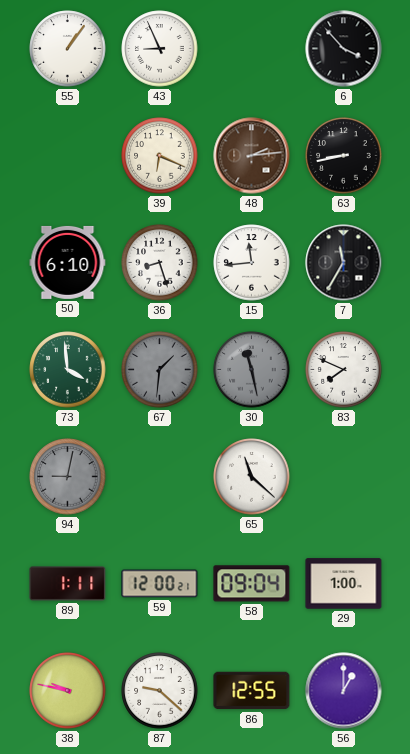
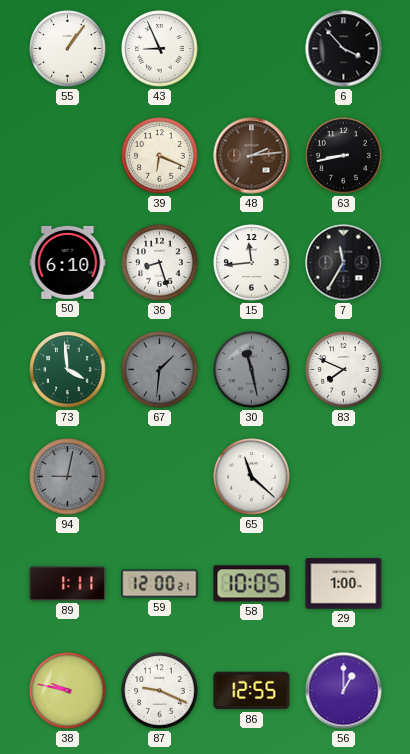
58: 09:04 -> 10:05 (252, 584)
87: 9:22 -> 9:19 (160, 691)
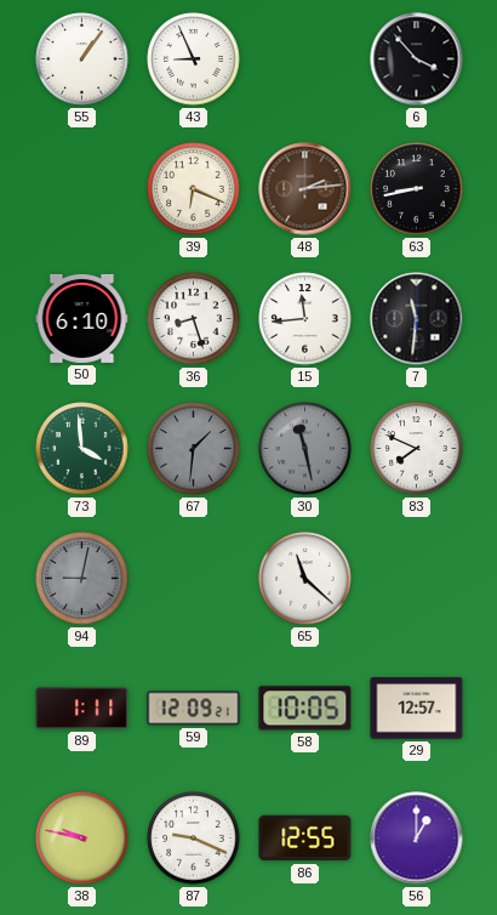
7: 11:35 -> 11:31 (417, 319)
59: 12:00 -> 12:09 (194, 709)
29: 1:00 -> 12:57 (417, 709)
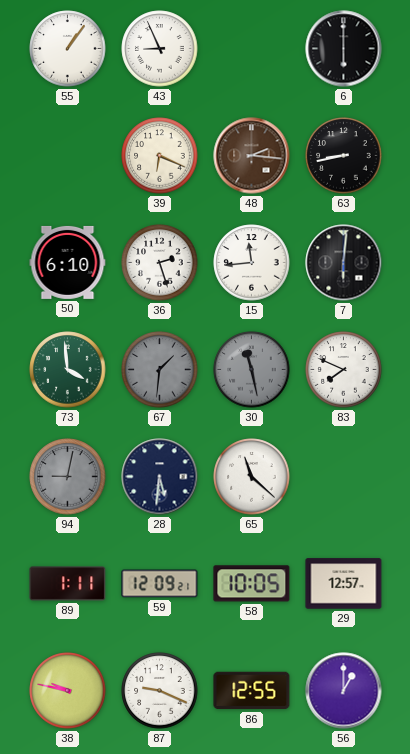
6: 3:53 -> 6:00 (344, 49)
48: 2:14 -> 2:16 (252, 156)
36: 8:27 -> 2:27 (160, 263)
7: 11:31 -> 6:01 (344, 263)
28: none -> 5:31 (160, 477)
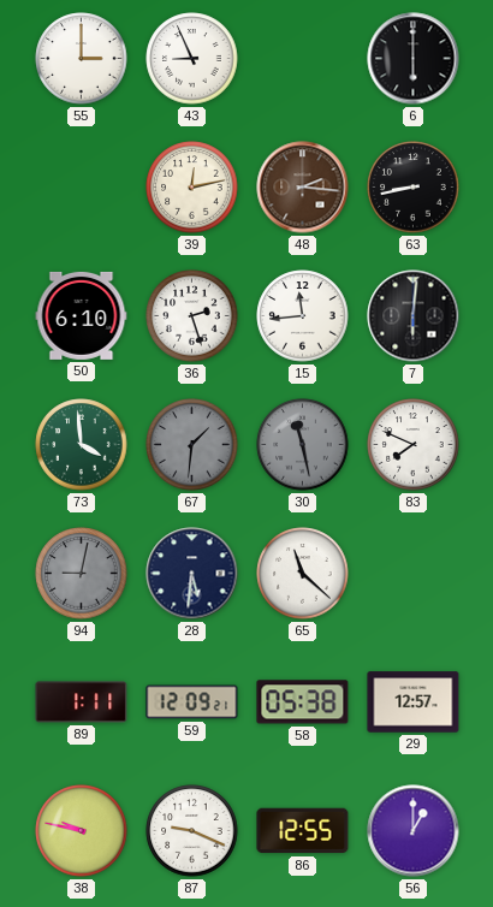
55: 1:06 -> 3:00 (82, 59)
39: 6:19 -> 12:13 (192, 188)
58: 10:05 -> 05:38 (303, 703)
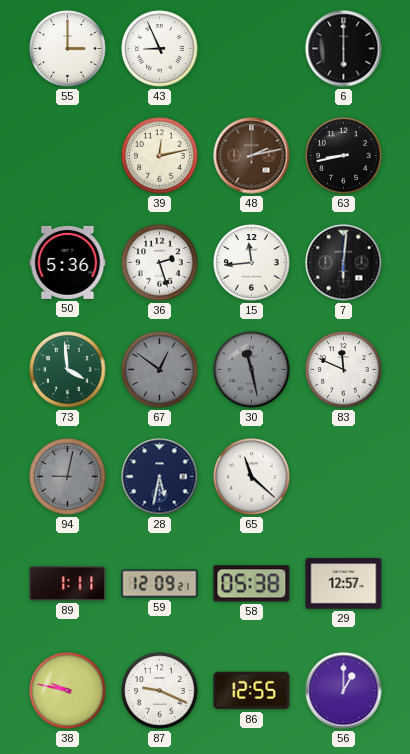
48: 2:16 -> 2:13 (252, 156)
50: 6:10 -> 5:36 (68, 262)
67: 1:31 -> 12:51 (160, 370)
83: 7:49 -> 11:49 (344, 370)
28: 5:31 -> 5:32 (160, 477)
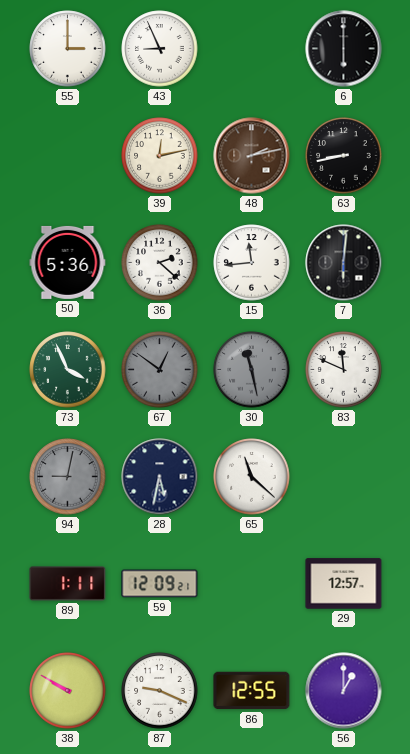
36: 2:27 -> 2:22 (160, 263)
73: 3:59 -> 3:56 (68, 370)
58: 05:38 -> none (252, 584)
38: 9:47 -> 9:50 (68, 691)
